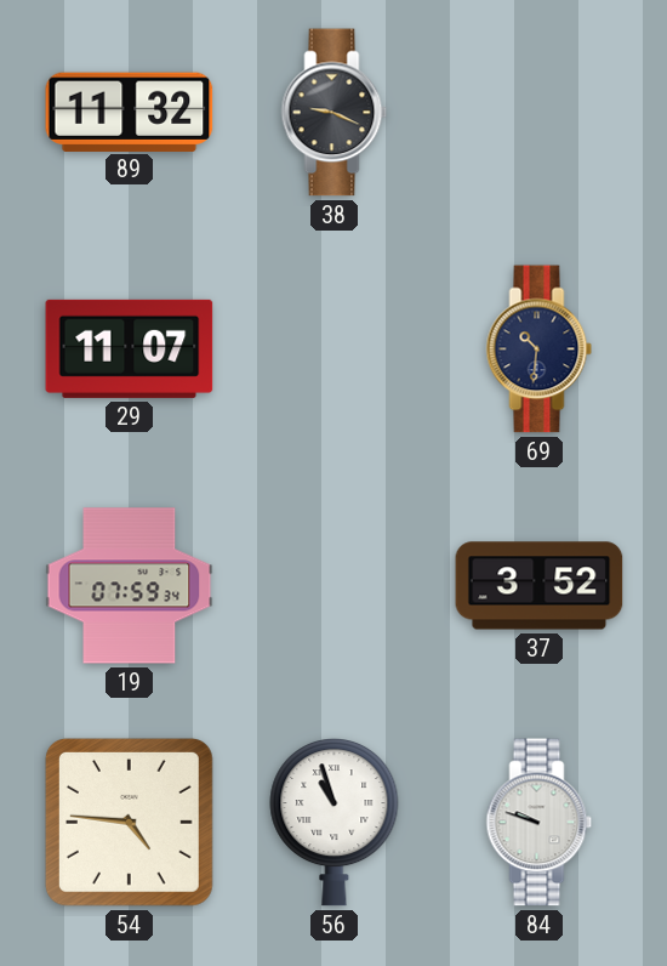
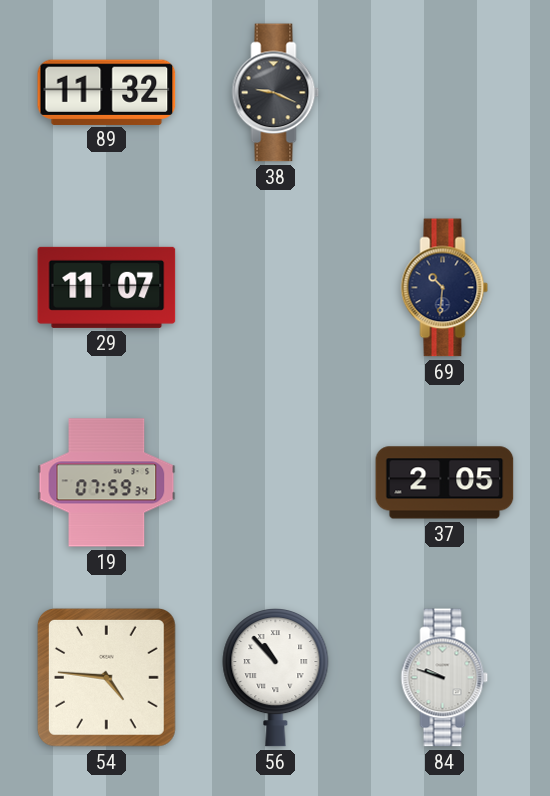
37: 3:52 -> 2:05 (445, 483)
56: 10:57 -> 10:53 (276, 678)
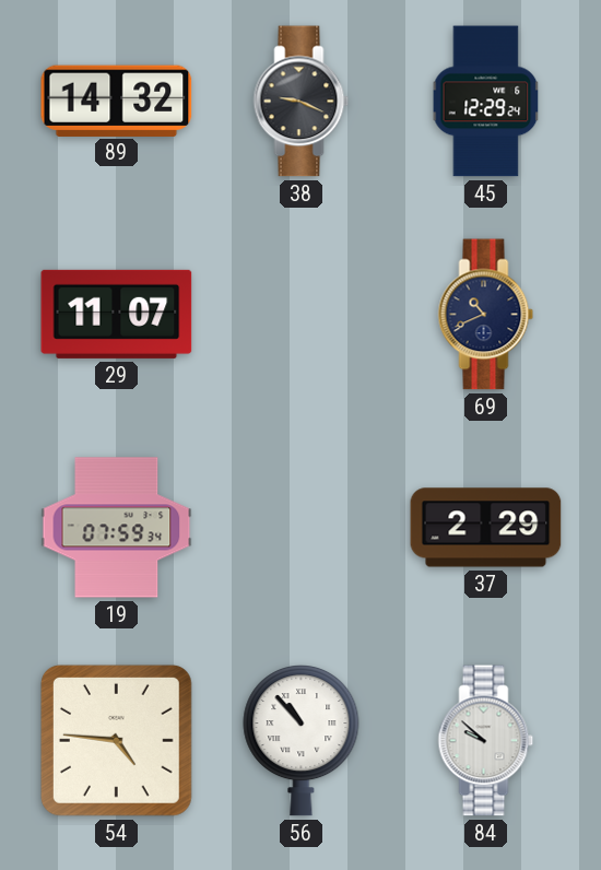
89: 11:32 -> 14:32 (117, 101)
45: none -> 12:29 (486, 102)
69: 10:31 -> 10:41 (486, 315)
37: 2:05 -> 2:29 (486, 528)
84: 9:48 -> 9:52 (486, 741)
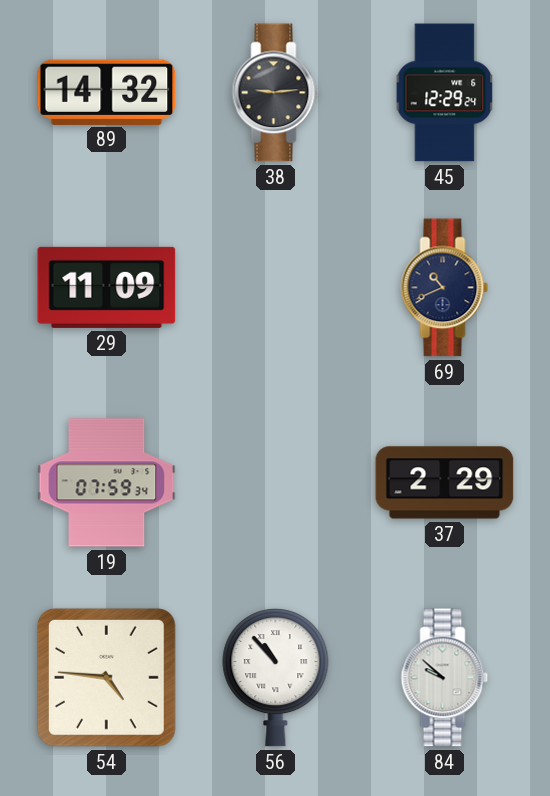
38: 9:19 -> 9:14 (276, 93)
29: 11:07 -> 11:09 (107, 287)
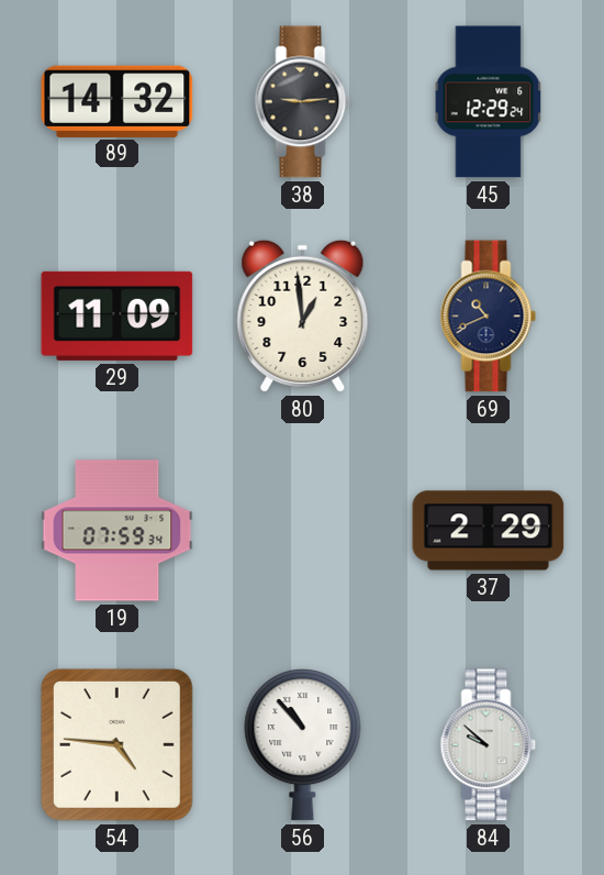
80: none -> 12:59 (303, 315)
